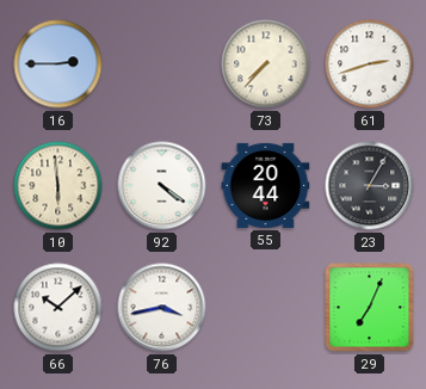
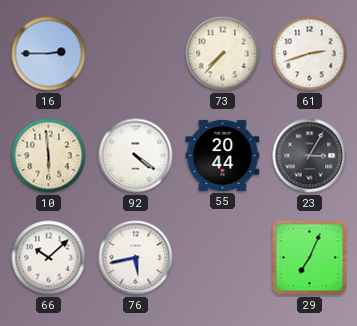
76: 3:43 -> 5:43 (136, 258)
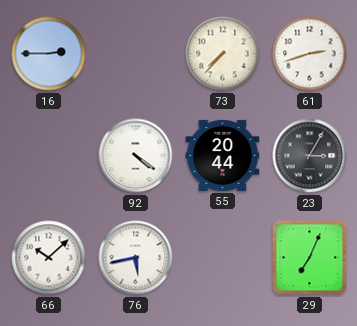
10: 5:59 -> none (49, 156)
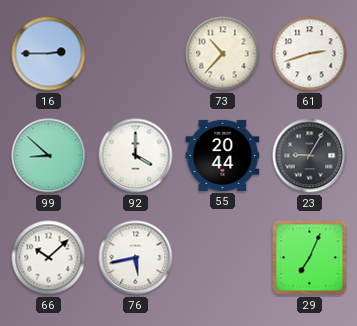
73: 7:37 -> 10:37 (223, 54)
99: none -> 8:52 (49, 156)
92: 4:21 -> 4:00 (136, 156)
23: 3:05 -> 9:05 (310, 156)
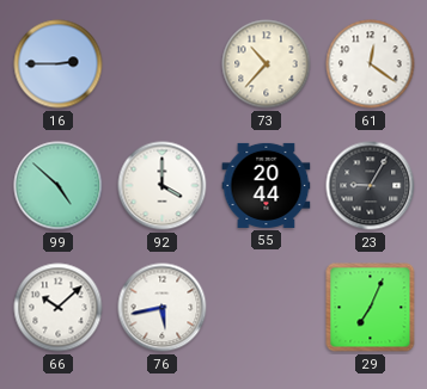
61: 2:42 -> 12:21 (371, 64)
99: 8:52 -> 4:52 (59, 186)
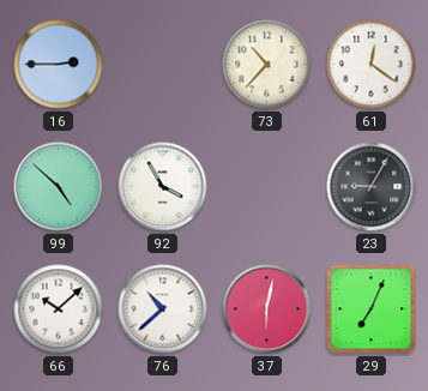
92: 4:00 -> 3:55 (163, 187)
55: 20:44 -> none (267, 185)
76: 5:43 -> 10:38 (163, 309)
37: none -> 6:02 (267, 309)
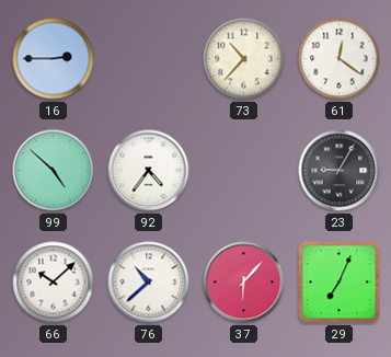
92: 3:55 -> 4:36 (149, 171)
37: 6:02 -> 6:07 (244, 283)
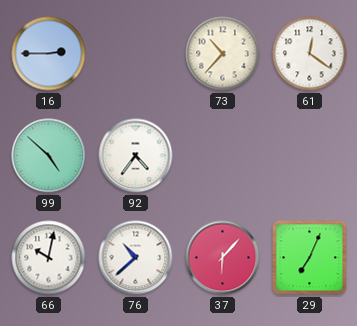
23: 9:05 -> none (340, 171)
66: 10:08 -> 10:02 (49, 258)
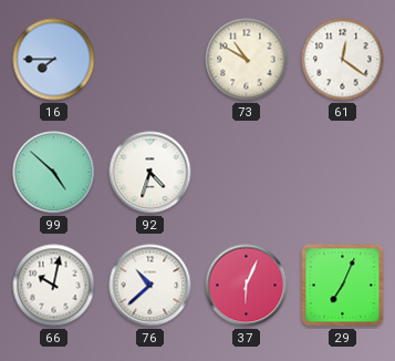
16: 2:45 -> 7:45 (54, 60)
73: 10:37 -> 10:50 (247, 60)
92: 4:36 -> 4:33 (150, 173)
37: 6:07 -> 6:04 (247, 286)
